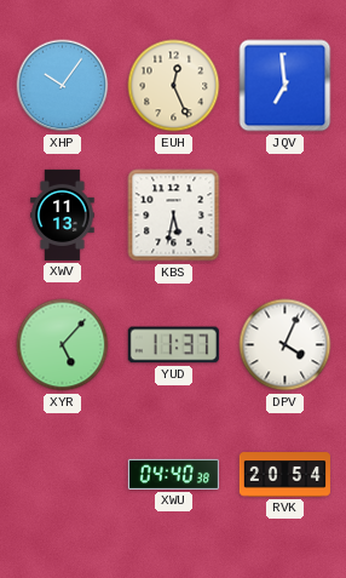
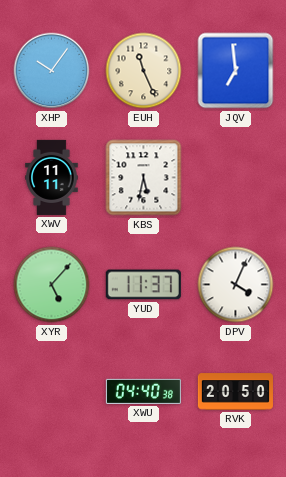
EUH: 12:26 -> 11:26 (144, 71)
XWV: 11:13 -> 11:11 (52, 177)
RVK: 20:54 -> 20:50 (235, 392)
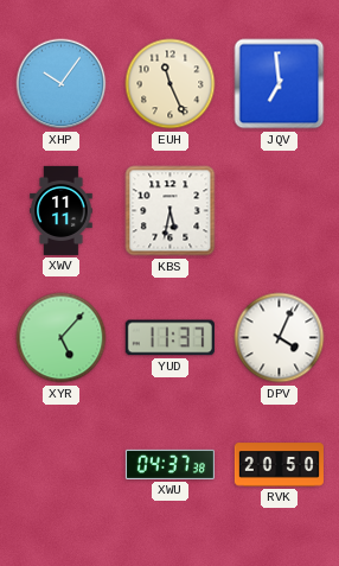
XWU: 04:40 -> 04:37 (170, 464)
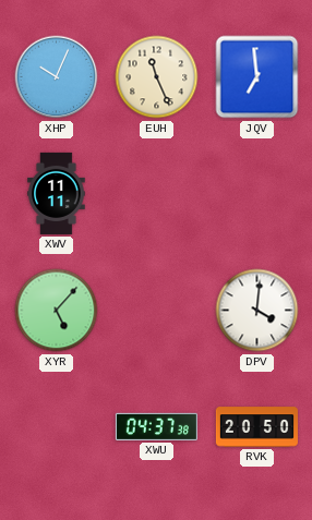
XHP: 10:06 -> 10:04 (57, 77)
KBS: 5:32 -> none (171, 211)
YUD: 11:37 -> none (170, 338)
DPV: 4:04 -> 4:01 (257, 311)
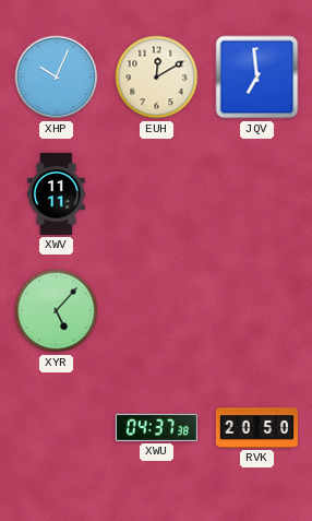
EUH: 11:26 -> 12:10 (157, 78)
DPV: 4:01 -> none (257, 311)
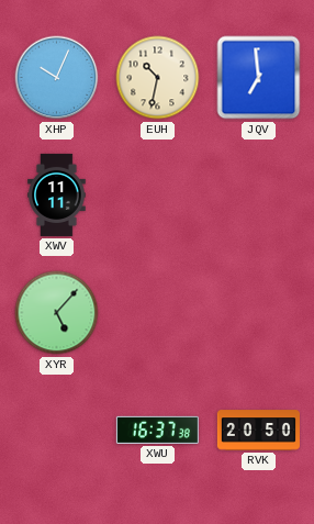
EUH: 12:10 -> 10:32 (158, 78)
XWU: 04:37 -> 16:37 (157, 430)
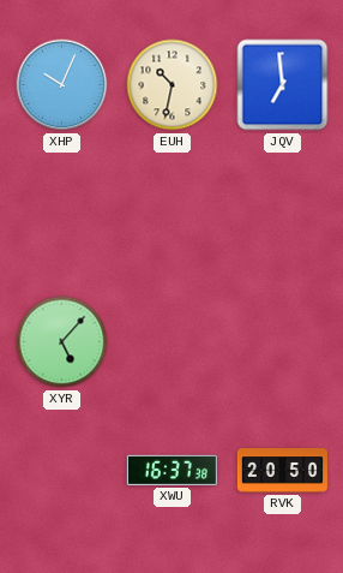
XWV: 11:11 -> none (57, 194)
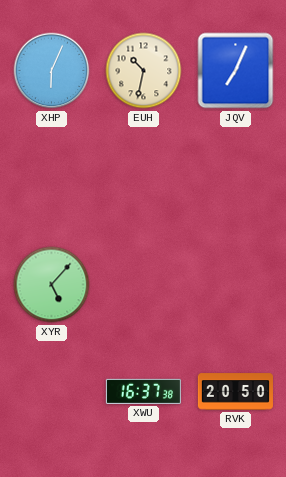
XHP: 10:04 -> 6:04 (52, 71)
JQV: 6:59 -> 7:04 (236, 71)
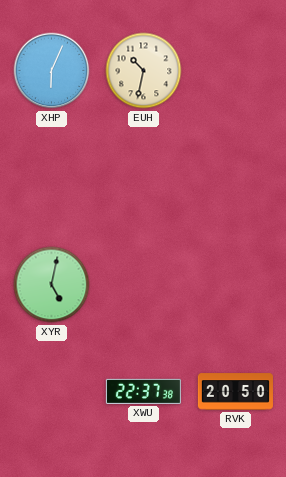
JQV: 7:04 -> none (236, 71)
XYR: 5:07 -> 5:02 (52, 285)
XWU: 16:37 -> 22:37 (143, 391)
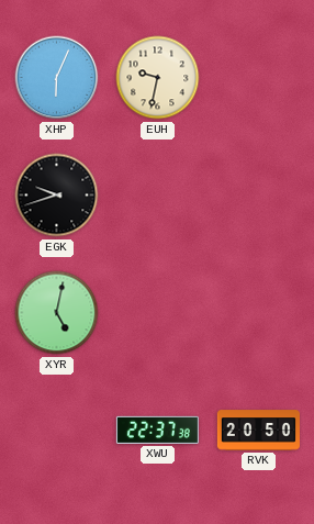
EUH: 10:32 -> 9:32 (158, 78)
EGK: none -> 9:42 (57, 196)
